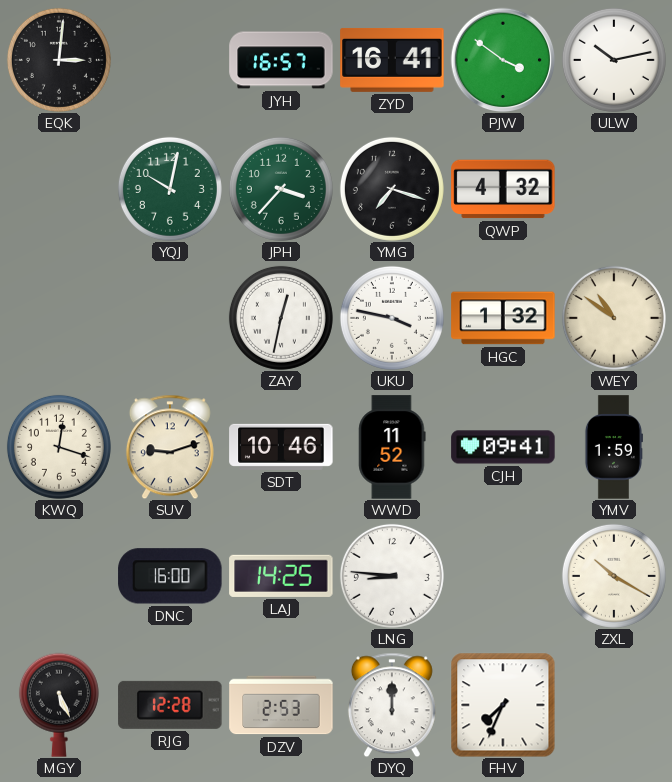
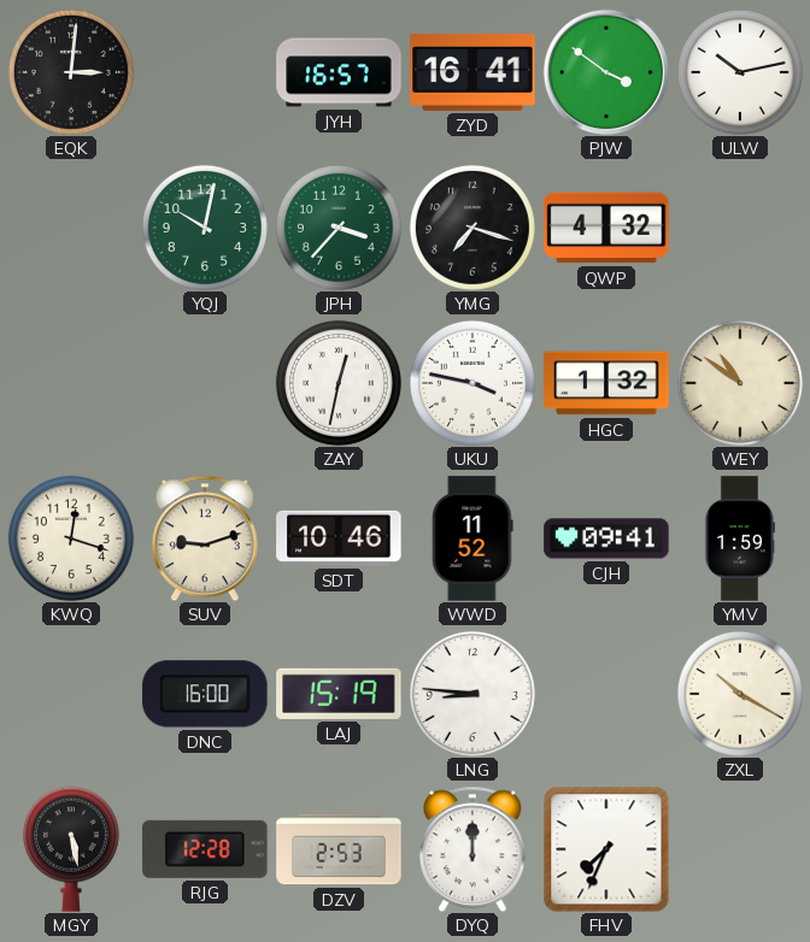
LAJ: 14:25 -> 15:19 (339, 694)
MGY: 5:26 -> 5:28 (71, 849)
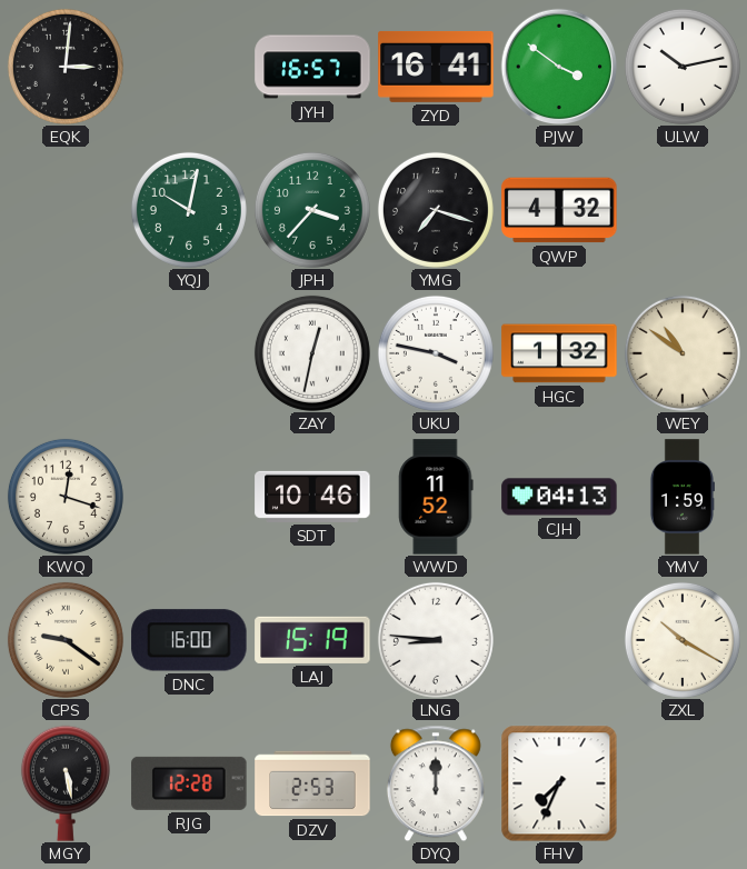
SUV: 9:12 -> none (205, 538)
CJH: 09:41 -> 04:13 (559, 497)
CPS: none -> 9:21 (66, 640)
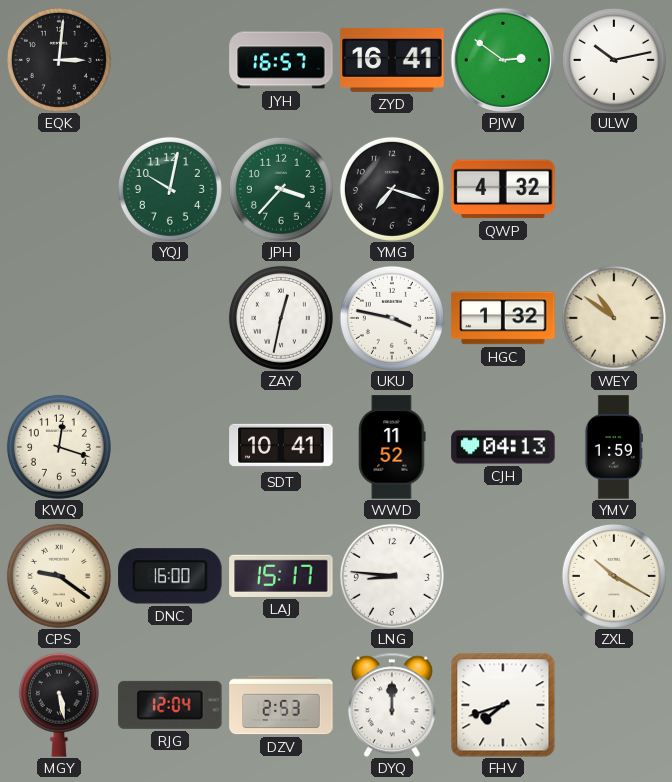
PJW: 3:51 -> 2:51 (503, 60)
SDT: 10:46 -> 10:41 (281, 447)
LAJ: 15:19 -> 15:17 (281, 576)
RJG: 12:28 -> 12:04 (170, 705)
FHV: 7:34 -> 7:42 (503, 705)
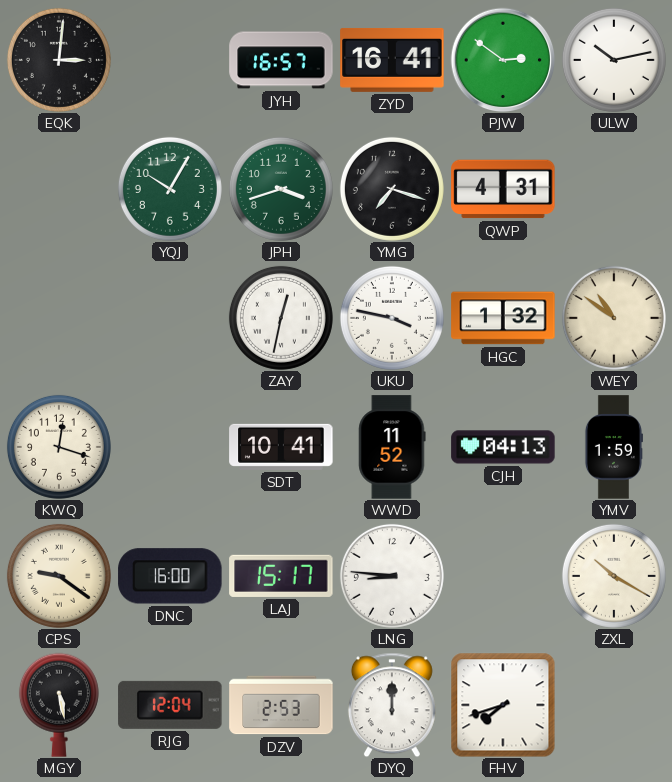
YQJ: 10:02 -> 10:05 (170, 189)
JPH: 3:37 -> 3:42 (281, 189)
QWP: 4:32 -> 4:31 (503, 189)
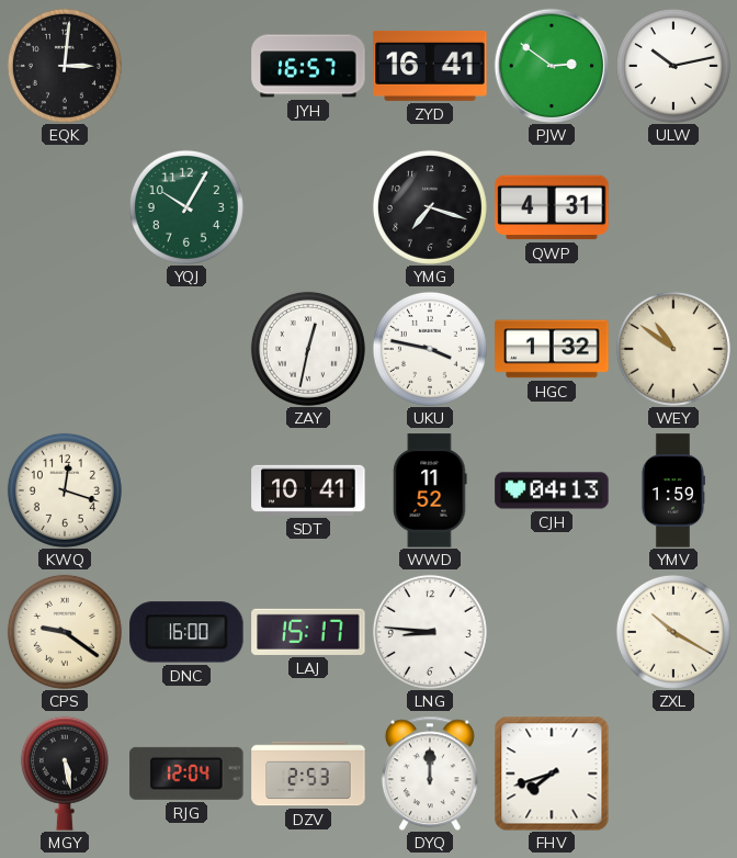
JPH: 3:42 -> none (281, 189)
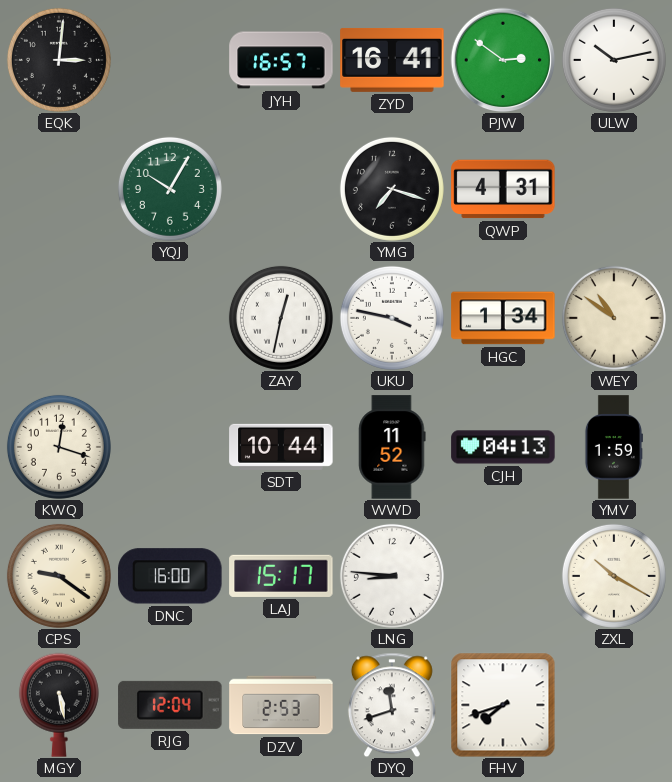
HGC: 1:32 -> 1:34 (503, 318)
SDT: 10:41 -> 10:44 (281, 447)
DYQ: 12:00 -> 11:42 (392, 705)
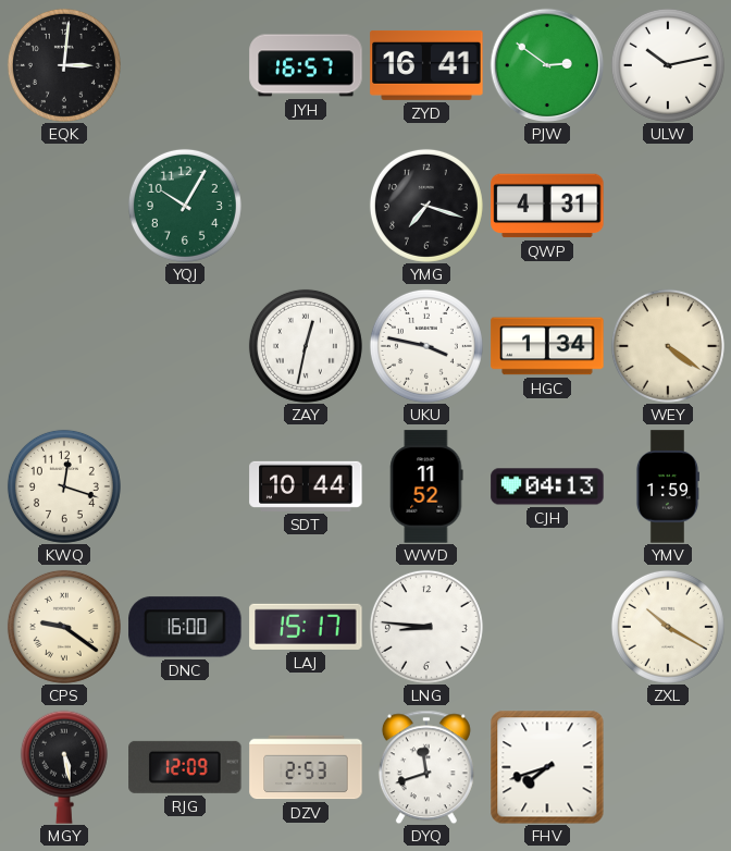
WEY: 10:51 -> 4:21 (668, 346)
RJG: 12:04 -> 12:09 (185, 767)
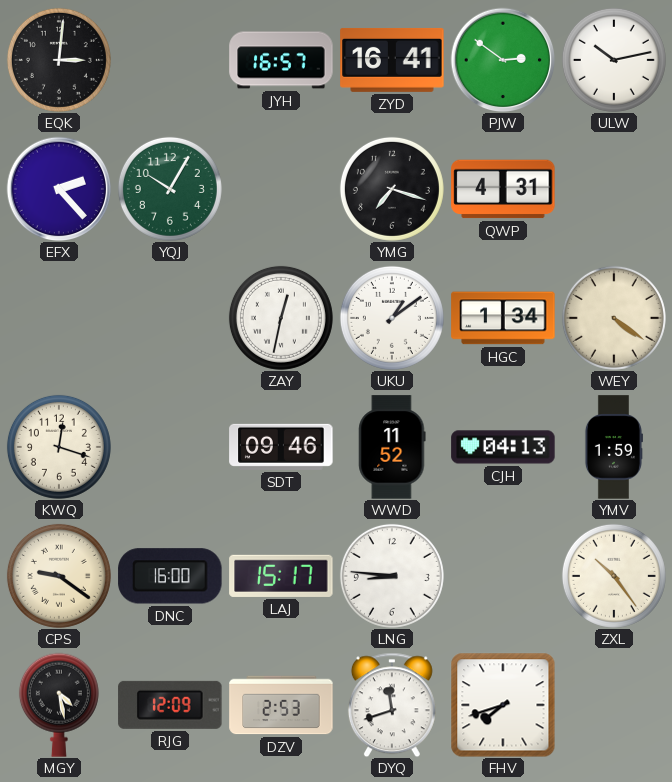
EFX: none -> 2:23 (59, 189)
UKU: 3:47 -> 1:09 (392, 318)
SDT: 10:44 -> 09:46 (281, 447)
ZXL: 10:20 -> 10:24 (614, 576)
MGY: 5:28 -> 4:28 (59, 705)
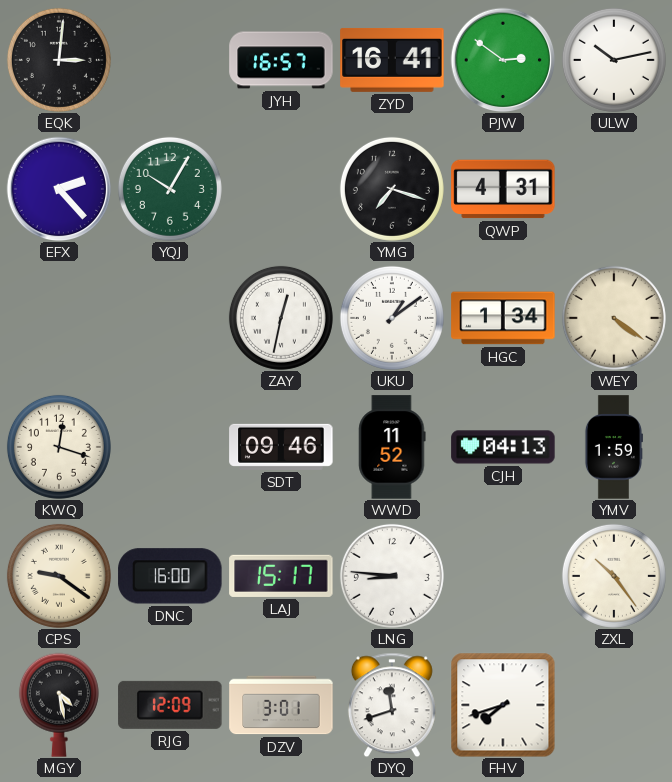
DZV: 2:53 -> 3:01 (281, 705)
